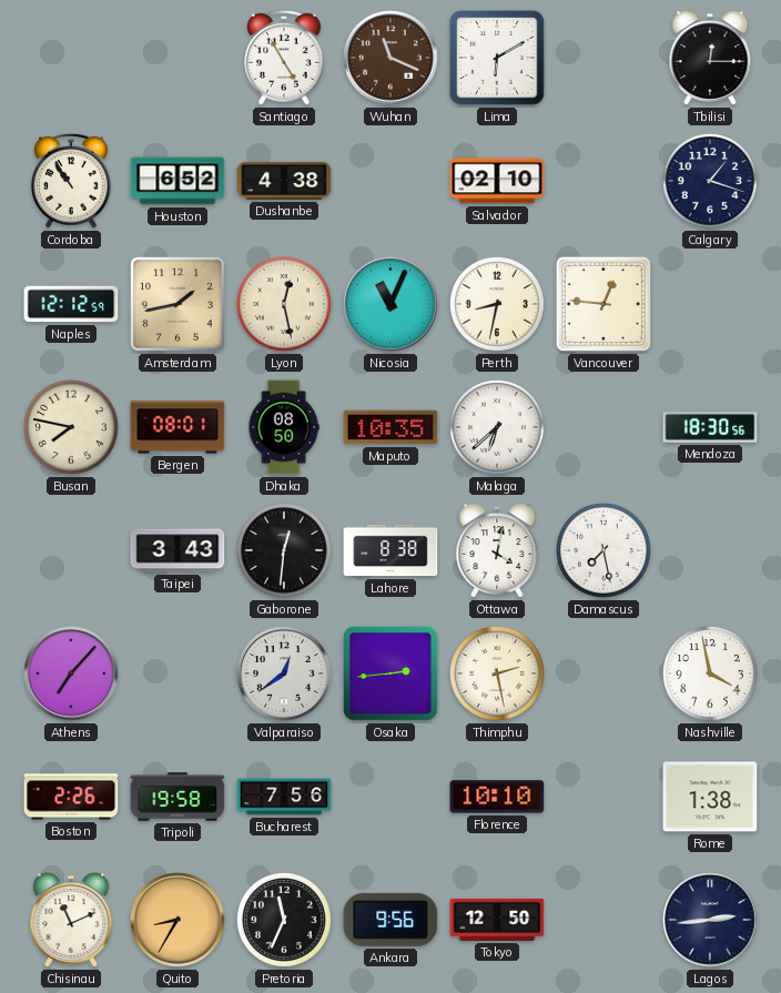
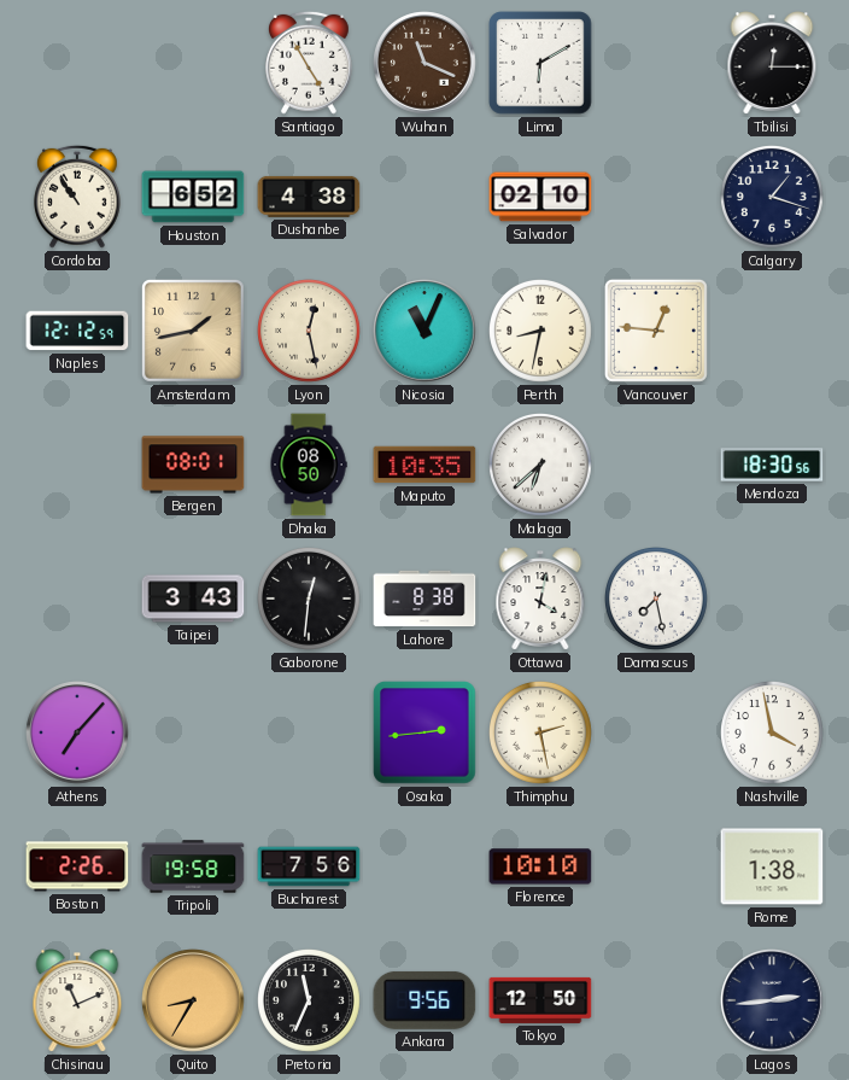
Busan: 7:47 -> none (72, 428)
Valparaiso: 12:39 -> none (284, 673)
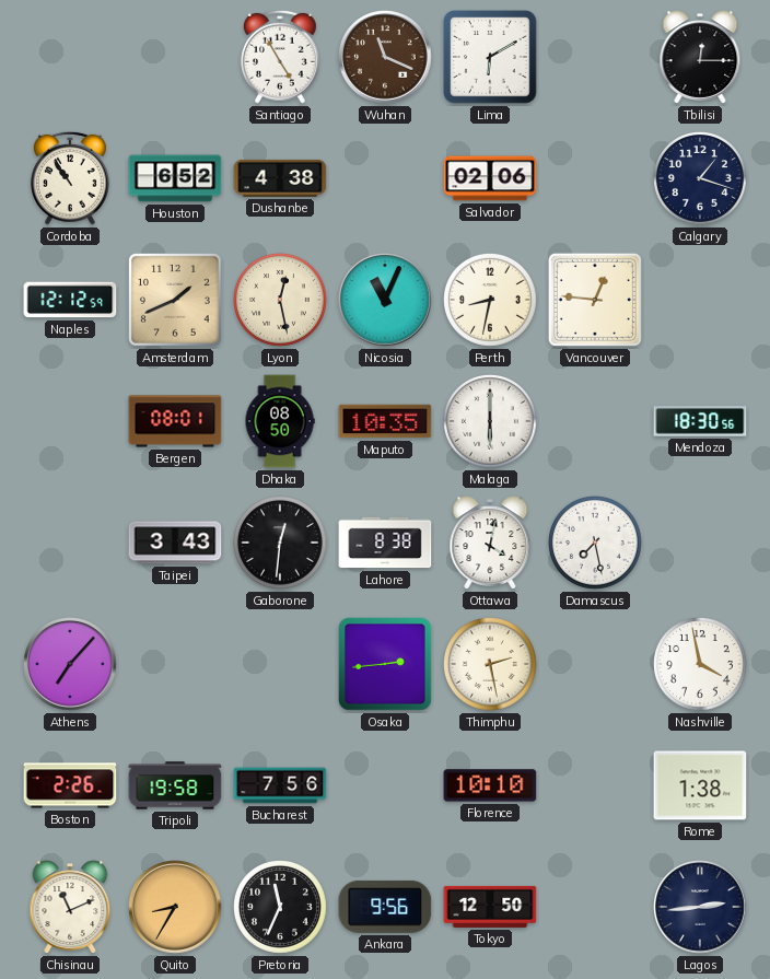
Salvador: 02:10 -> 02:06 (490, 178)
Amsterdam: 1:43 -> 1:41 (175, 300)
Malaga: 6:38 -> 6:00 (491, 422)
